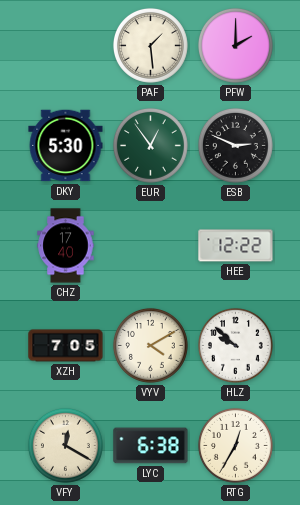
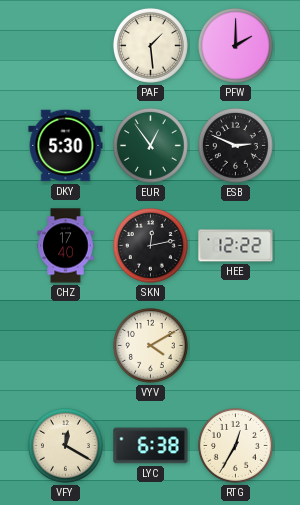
SKN: none -> 12:13 (150, 245)
XZH: 7:05 -> none (66, 346)
HLZ: 9:52 -> none (235, 345)
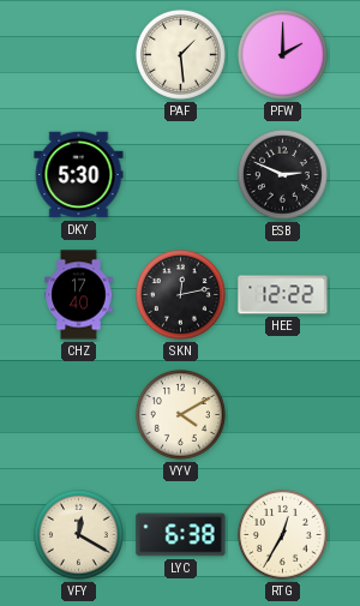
EUR: 12:54 -> none (150, 145)
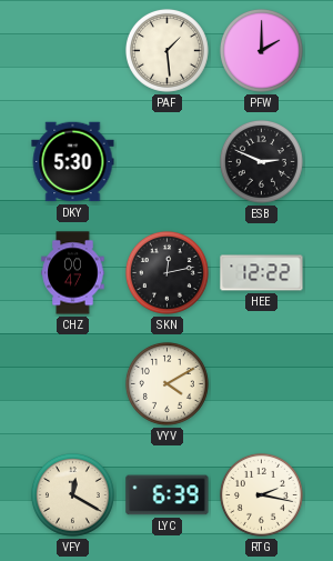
CHZ: 17:40 -> 00:47 (73, 273)
LYC: 6:38 -> 6:39 (168, 495)
RTG: 12:35 -> 2:17 (261, 494)
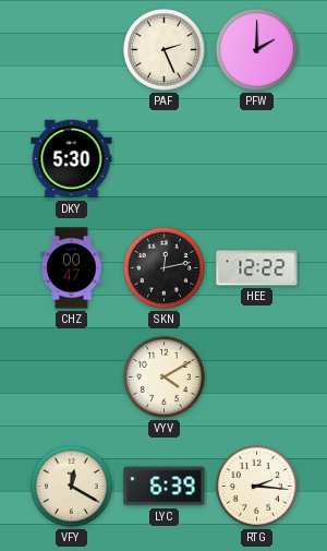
PAF: 1:29 -> 2:26 (163, 49)
ESB: 2:49 -> none (261, 161)
RTG: 2:17 -> 2:16 (256, 486)
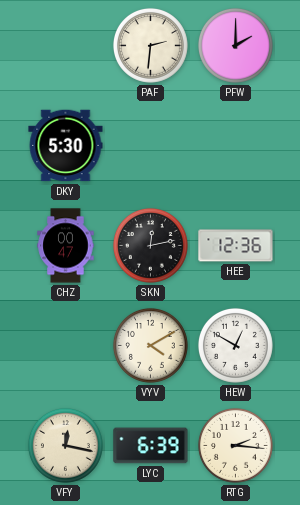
PAF: 2:26 -> 2:31 (150, 45)
HEE: 12:22 -> 12:36 (236, 246)
HEW: none -> 12:50 (235, 345)
VFY: 12:20 -> 12:17 (65, 445)
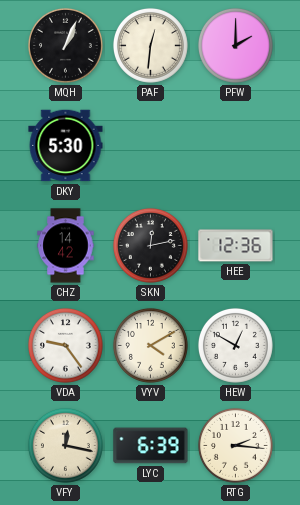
MQH: none -> 1:04 (65, 45)
PAF: 2:31 -> 12:31 (150, 45)
CHZ: 00:47 -> 14:42 (66, 246)
VDA: none -> 9:24 (65, 345)
